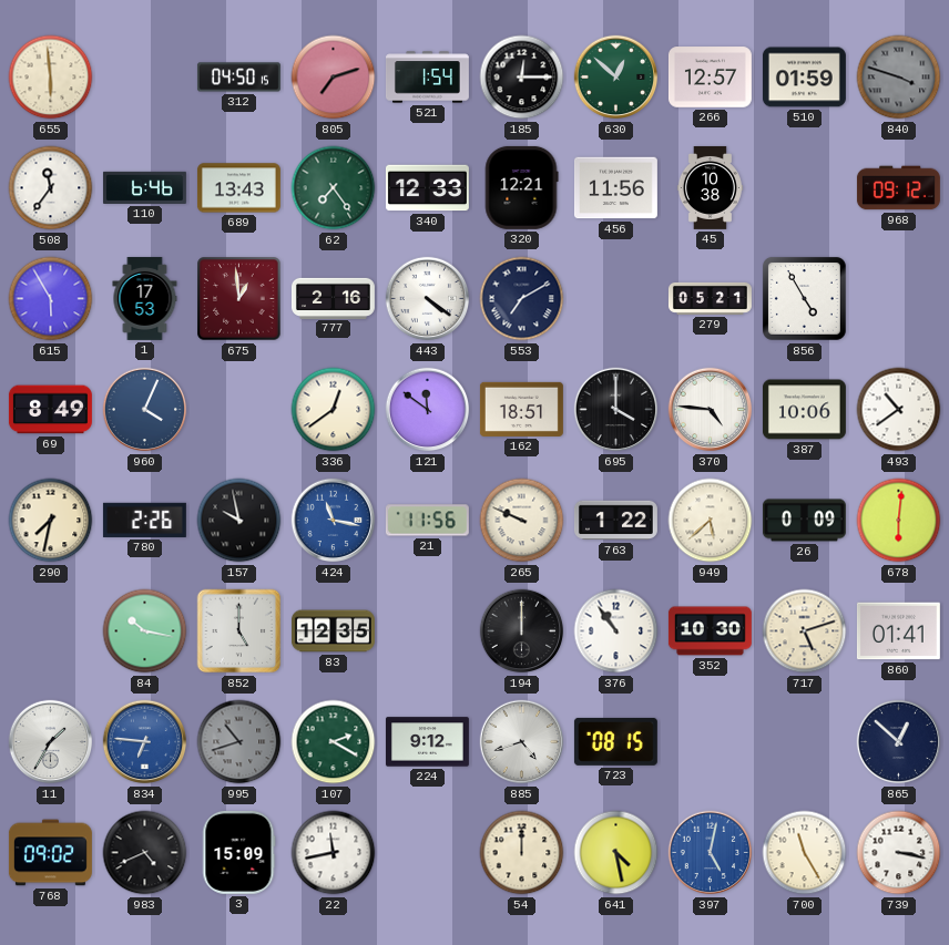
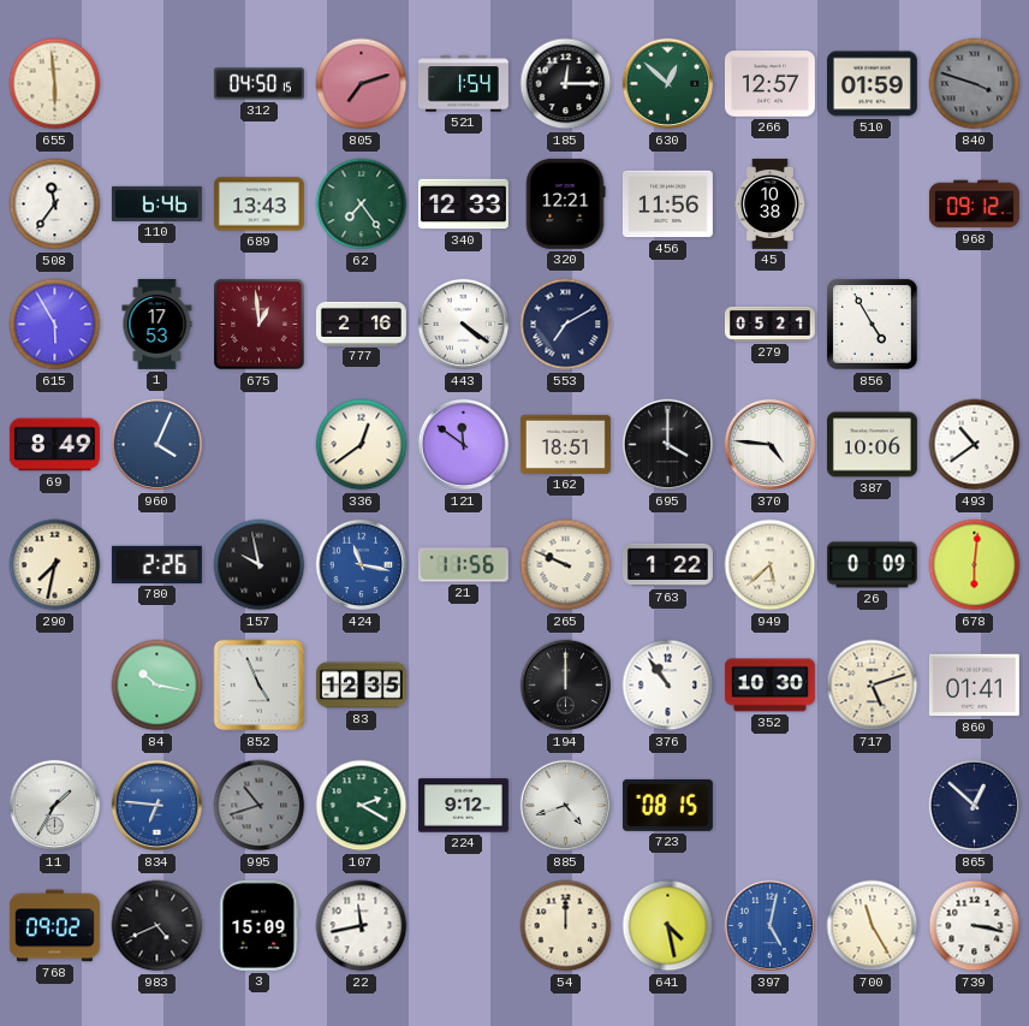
852: 5:00 -> 4:56 (260, 686)
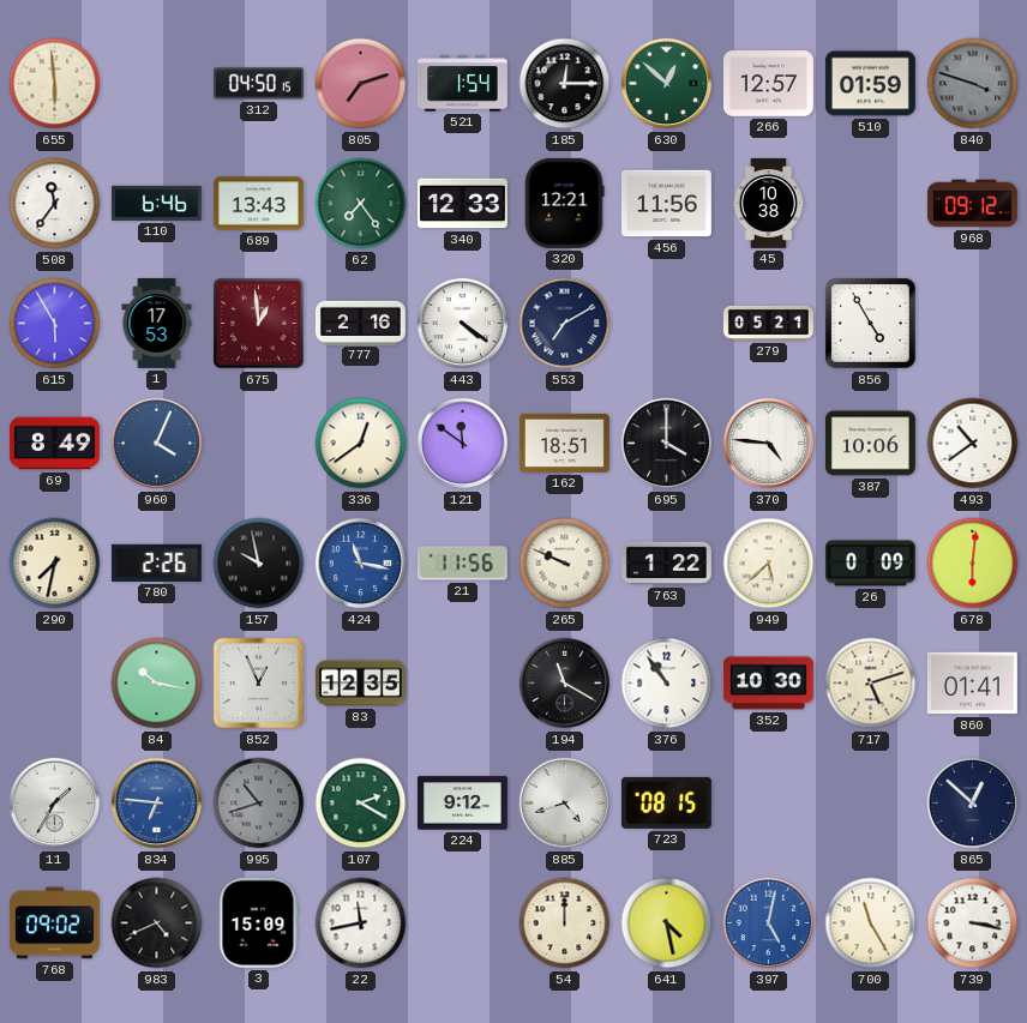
852: 4:56 -> 12:56 (259, 684)
194: 12:00 -> 11:20 (565, 684)
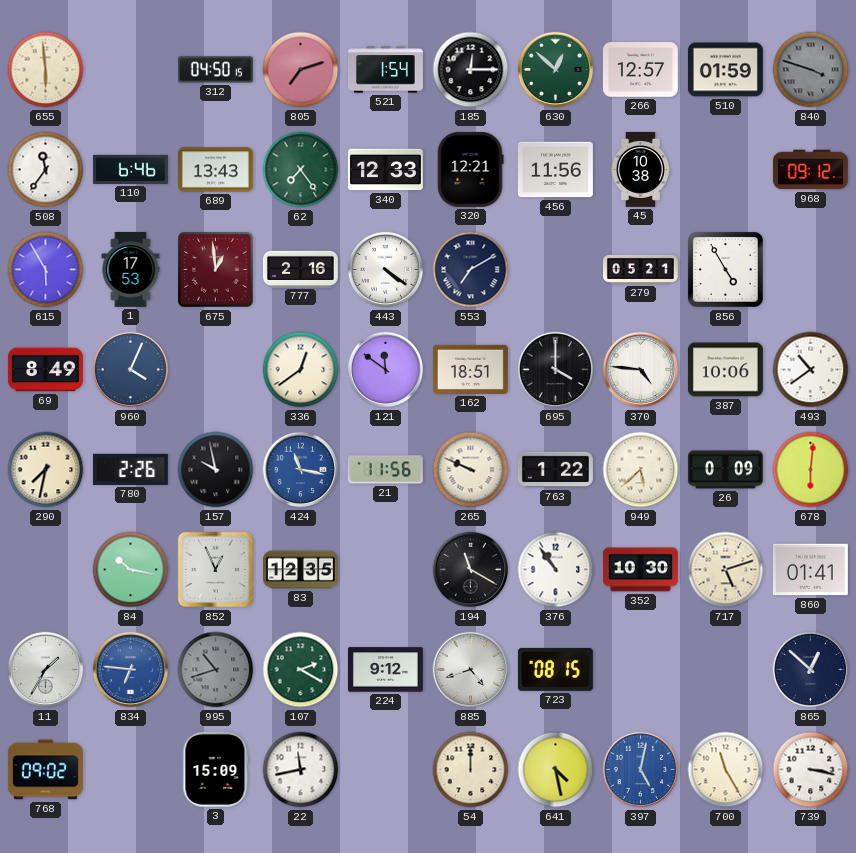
983: 4:41 -> none (157, 923)
